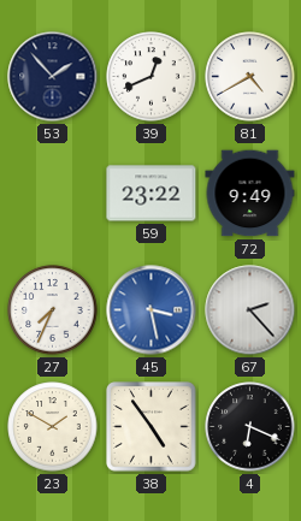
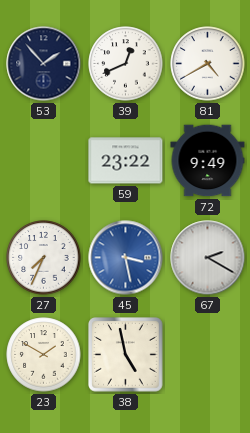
67: 2:23 -> 2:20 (208, 258)
38: 4:54 -> 4:58 (126, 355)
4: 6:19 -> none (250, 427)
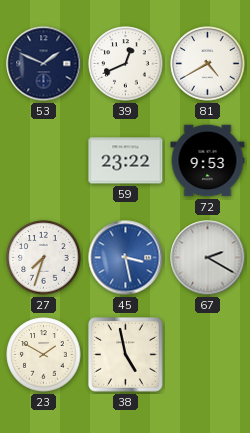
53: 1:53 -> 1:49 (44, 64)
72: 9:49 -> 9:53 (208, 161)
27: 7:34 -> 7:33 (44, 258)
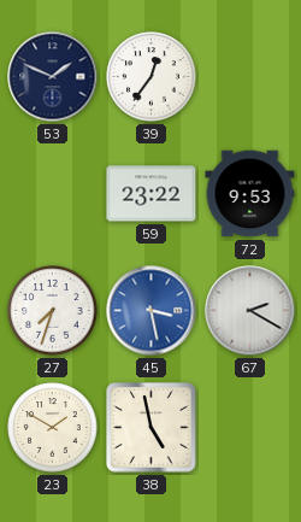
39: 12:41 -> 12:36 (152, 77)
81: 4:40 -> none (208, 64)
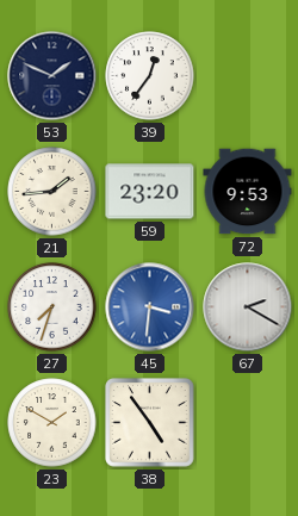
21: none -> 1:44 (52, 192)
59: 23:22 -> 23:20 (150, 192)
45: 3:28 -> 3:31 (150, 307)
38: 4:58 -> 4:54 (150, 423)
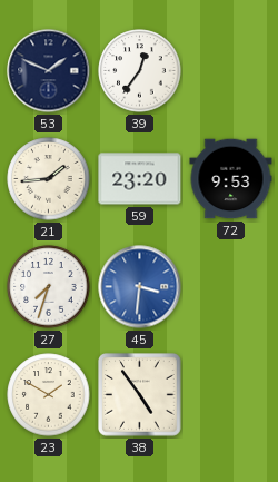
67: 2:20 -> none (248, 307)
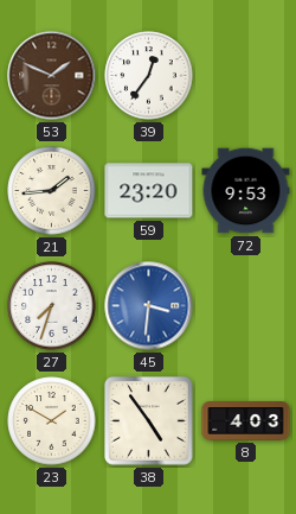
53 dial: navy -> brown (52, 76)
8: none -> 4:03 (246, 421)
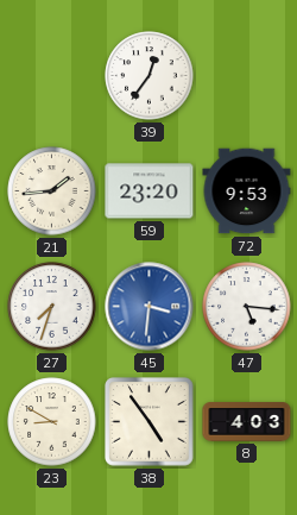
53: 1:49 -> none (52, 76)
47: none -> 5:16 (247, 307)
23: 1:50 -> 8:50 (52, 422)
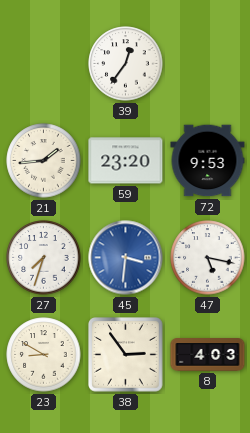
47: 5:16 -> 5:17 (208, 258)
38: 4:54 -> 2:54 (126, 355)
